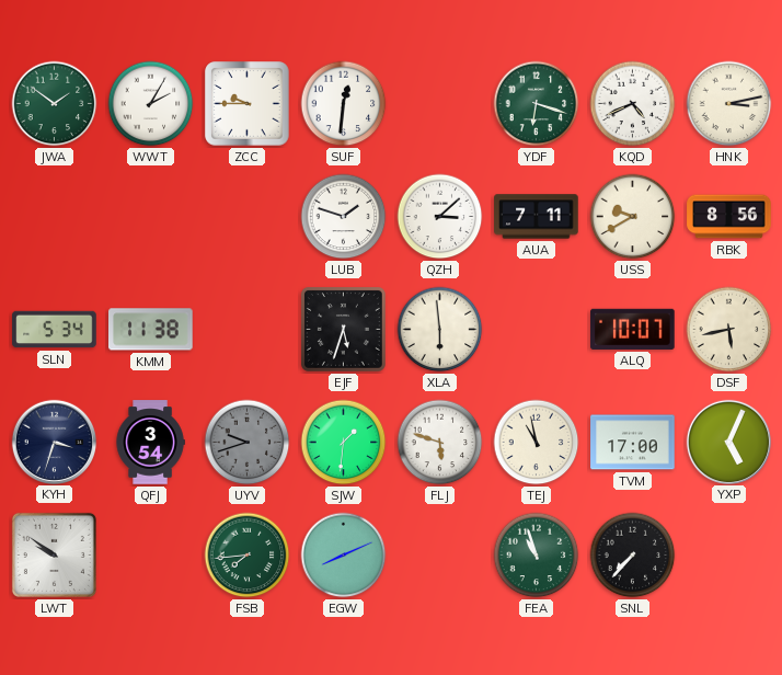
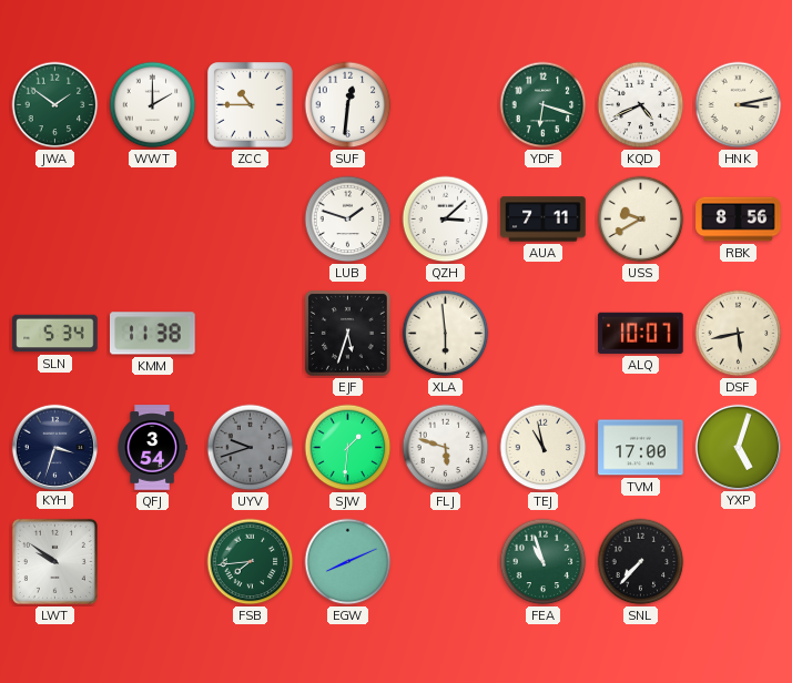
WWT: 2:05 -> 2:00 (153, 105)
ZCC: 9:45 -> 10:45 (251, 105)
YXP: 5:04 -> 5:03 (738, 447)
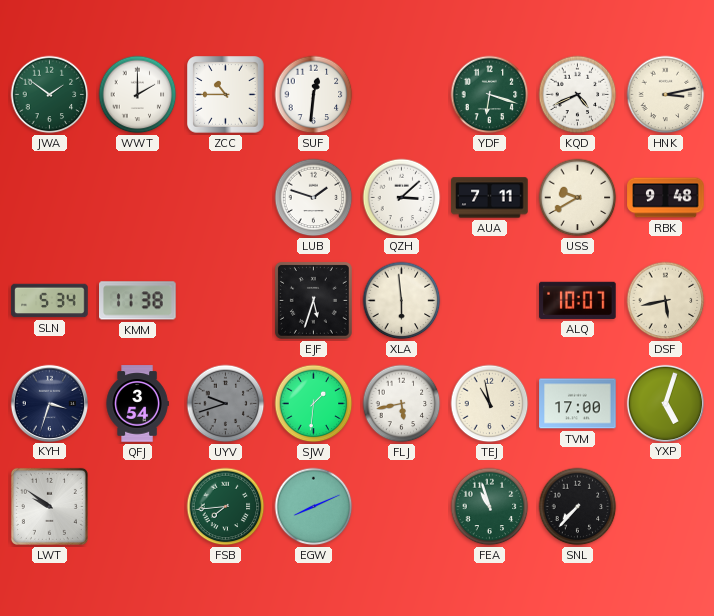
RBK: 8:56 -> 9:48 (666, 198)
FLJ: 5:48 -> 5:43 (402, 404)
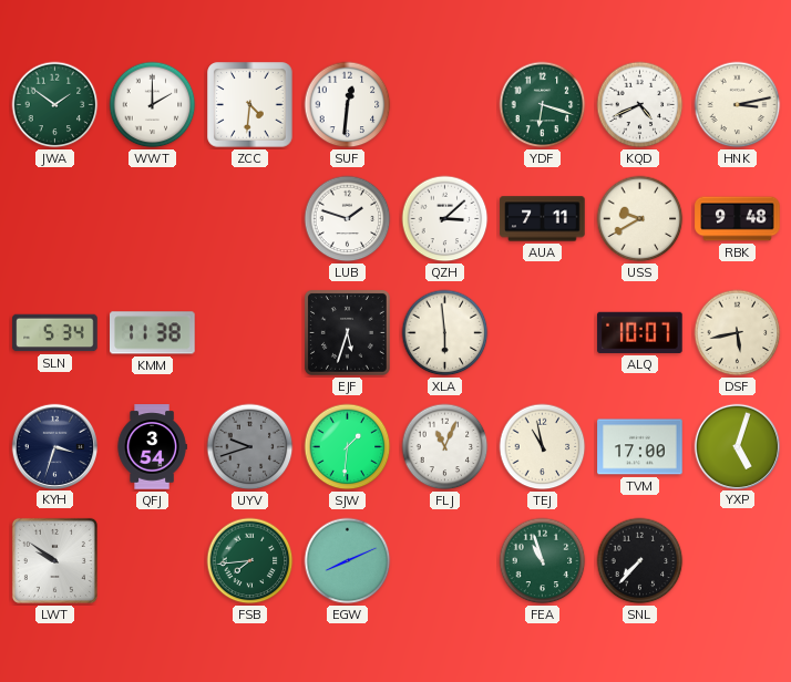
ZCC: 10:45 -> 4:31 (250, 105)
FLJ: 5:43 -> 11:04 (445, 447)
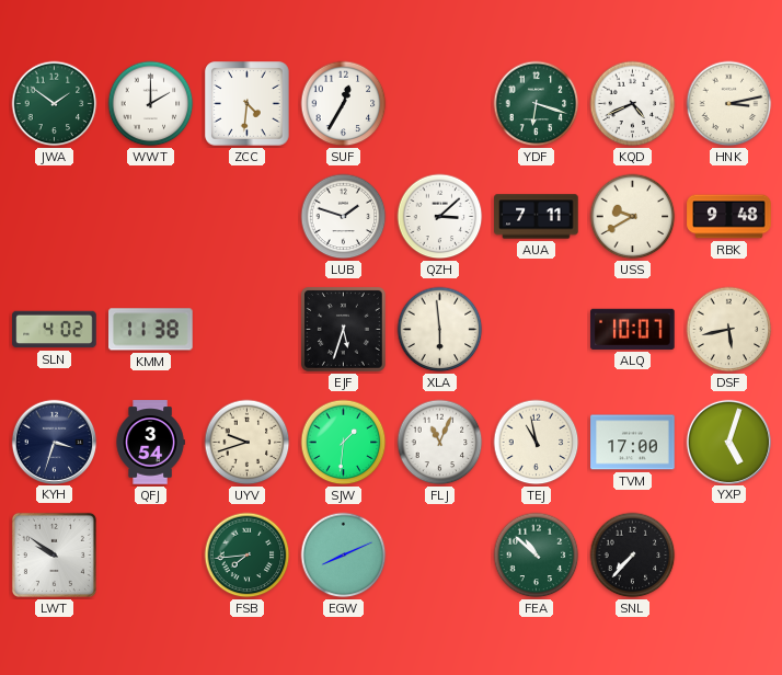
SUF: 12:31 -> 12:35 (344, 104)
SLN: 5:34 -> 4:02 (55, 330)
UYV dial: grey -> cream (248, 443)
FEA: 10:57 -> 10:52 (537, 556)
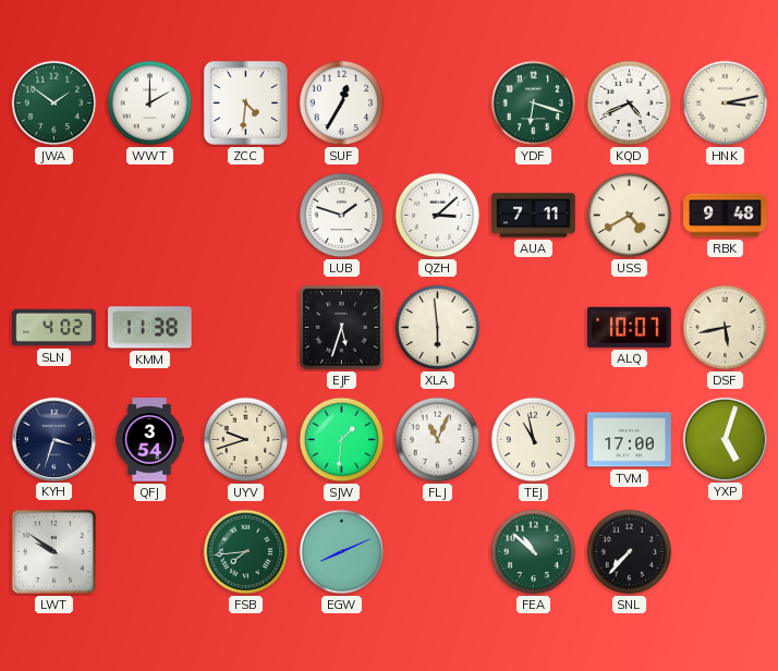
USS: 9:40 -> 4:40 (630, 216)
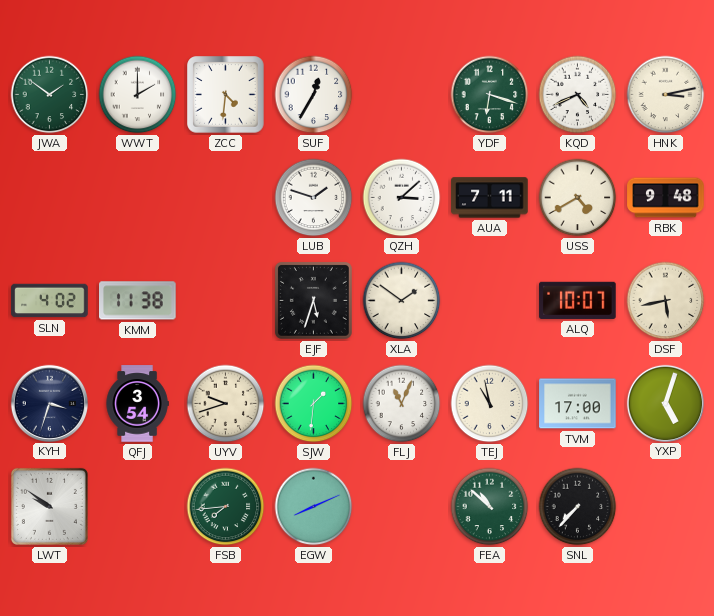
XLA: 5:59 -> 1:51 (402, 301)
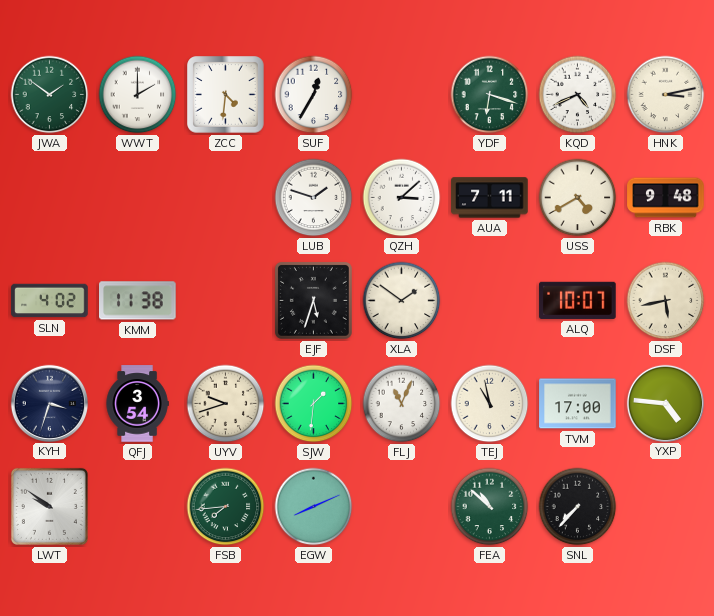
YXP: 5:03 -> 4:46 (665, 403)
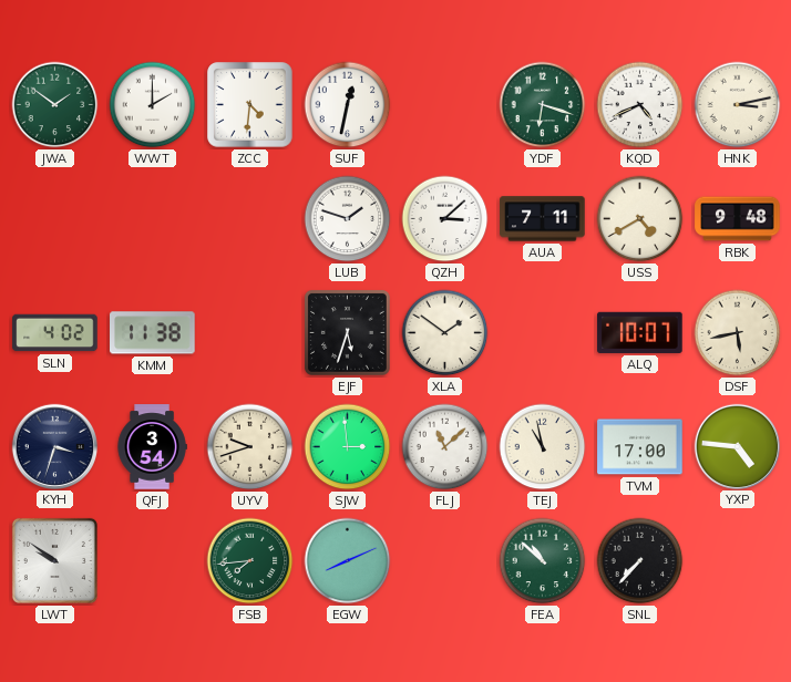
SUF: 12:35 -> 12:32 (348, 105)
SJW: 1:31 -> 2:59 (348, 447)
FLJ: 11:04 -> 11:08 (445, 447)
